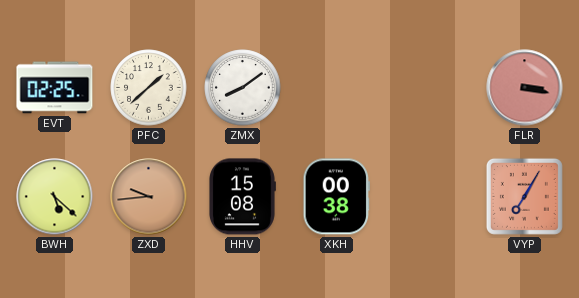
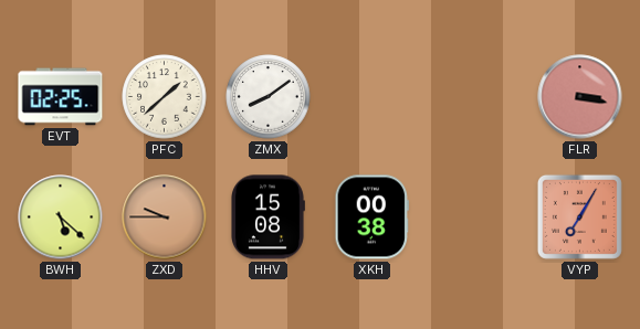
ZXD: 9:44 -> 9:45 (165, 217)
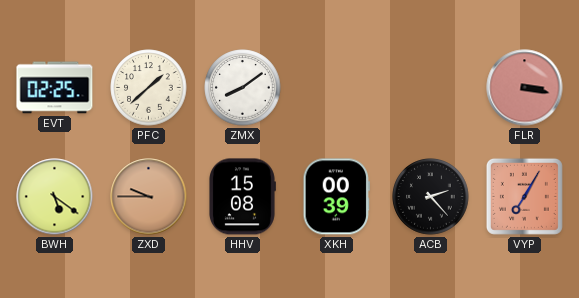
BWH: 5:22 -> 5:21 (55, 197)
XKH: 00:38 -> 00:39 (336, 197)
ACB: none -> 2:23 (431, 197)
